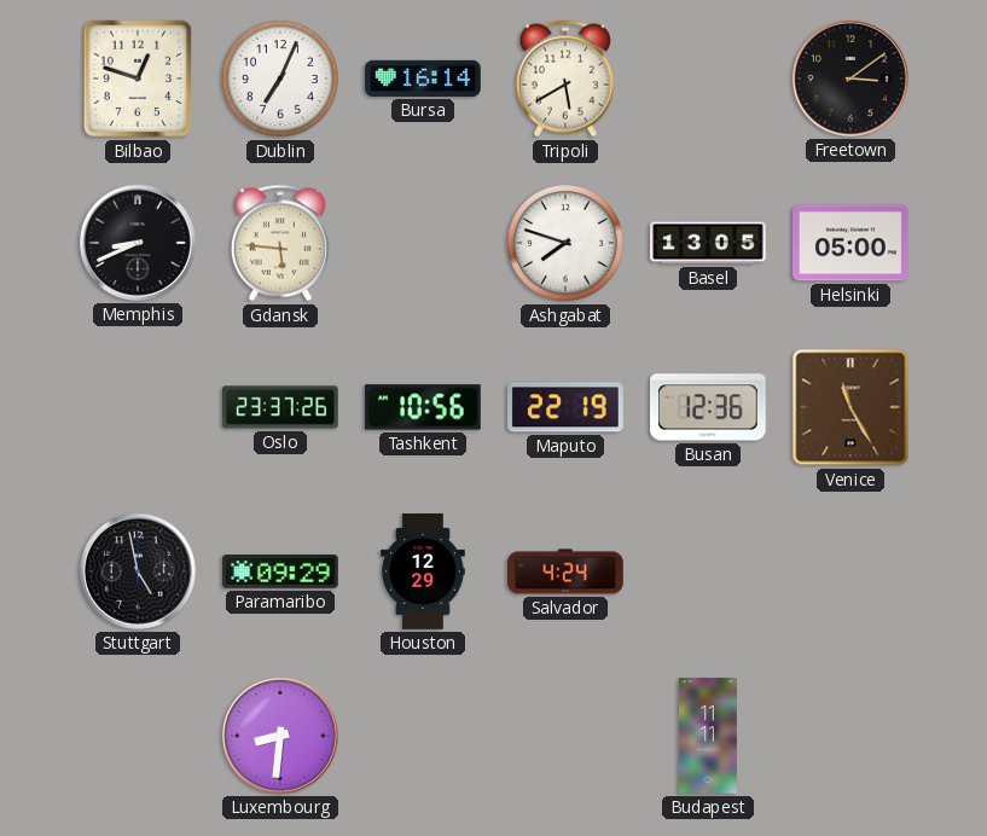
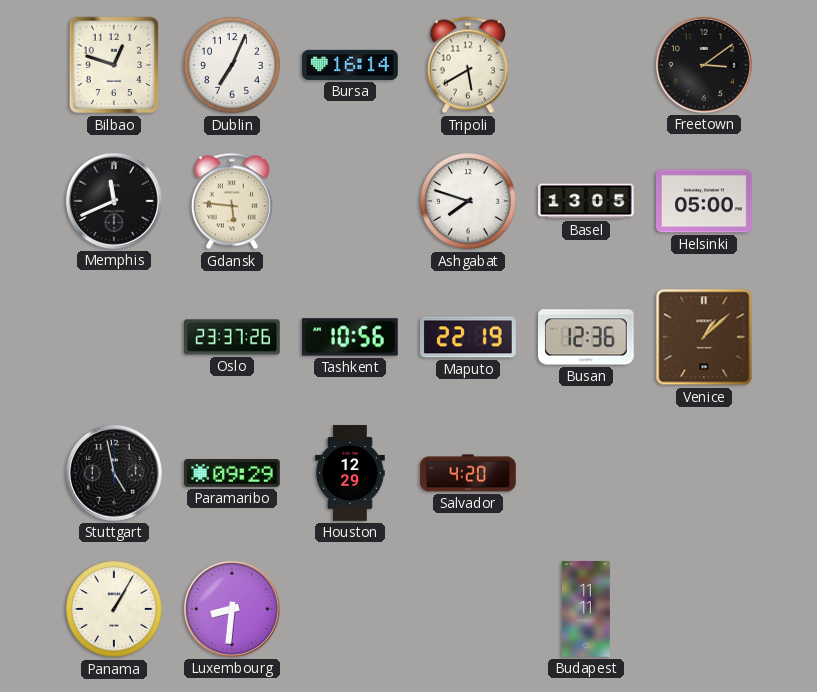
Memphis: 8:41 -> 11:41 (114, 201)
Venice: 11:25 -> 1:08 (704, 337)
Salvador: 4:24 -> 4:20 (468, 473)
Panama: none -> 1:05 (114, 609)
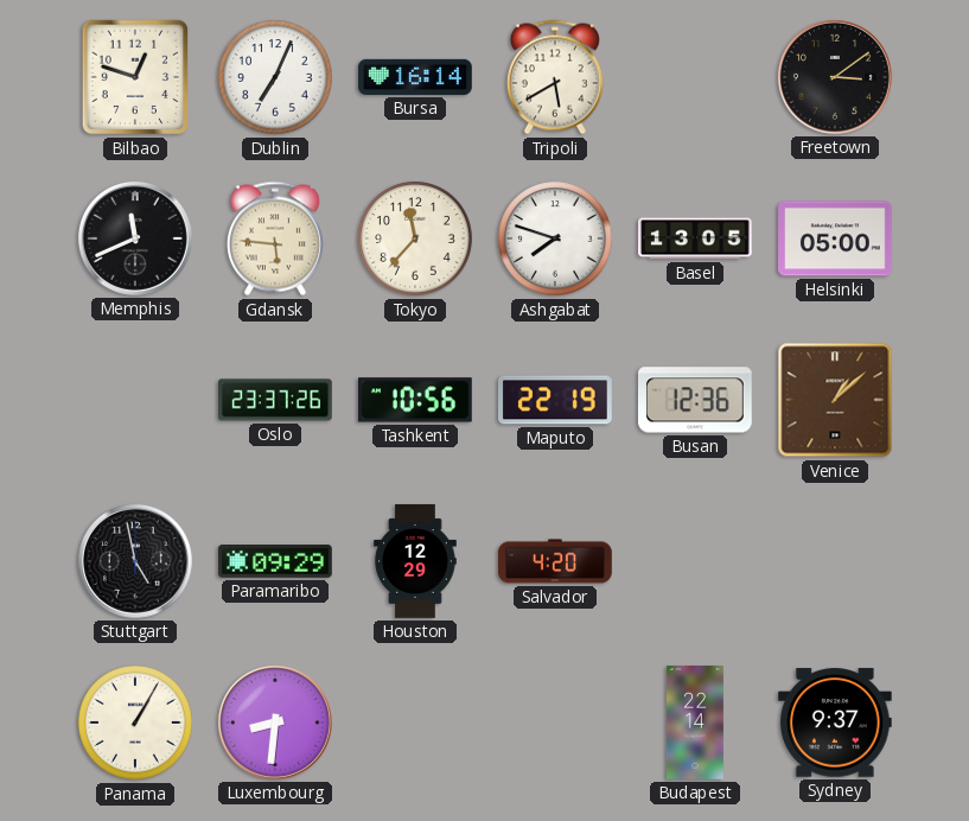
Tokyo: none -> 11:37 (415, 238)
Budapest: 11:11 -> 22:14 (695, 723)
Sydney: none -> 9:37 (836, 723)
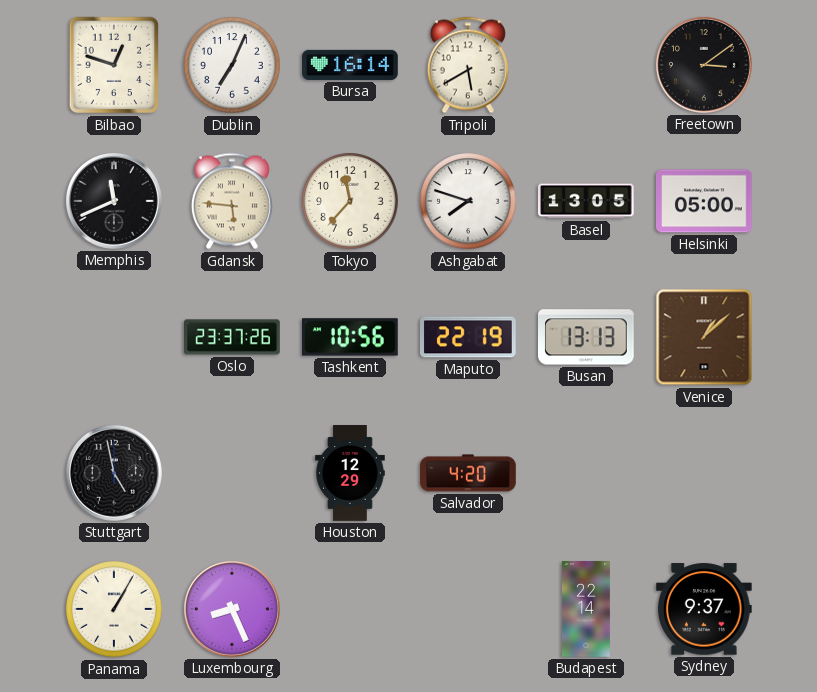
Busan: 12:36 -> 13:13 (587, 337)
Paramaribo: 09:29 -> none (275, 561)
Luxembourg: 8:31 -> 8:26 (232, 609)
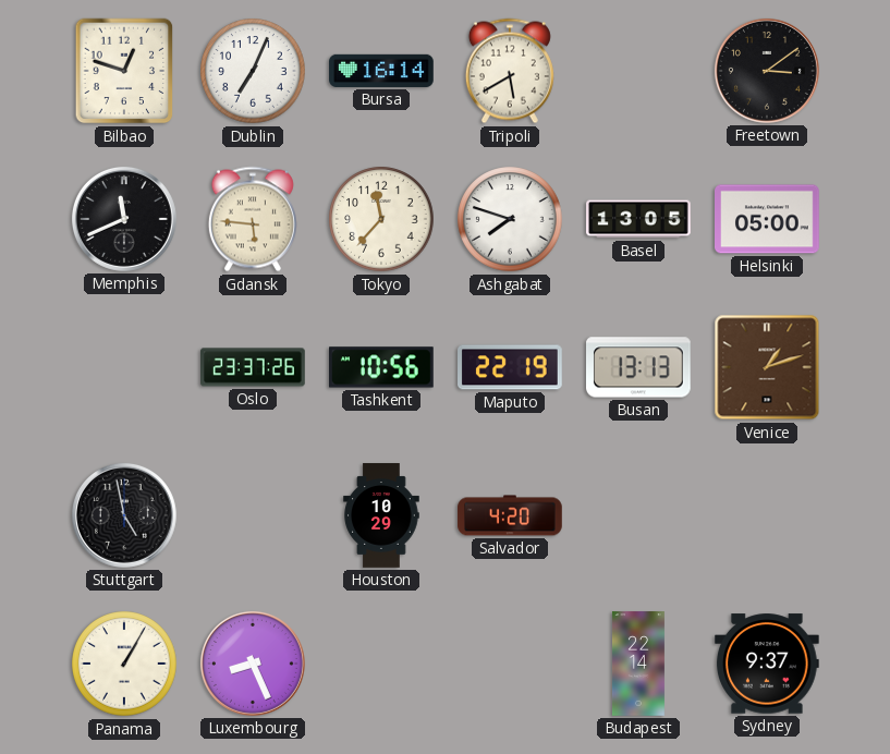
Venice: 1:08 -> 1:12 (767, 367)
Houston: 12:29 -> 10:29 (381, 515)
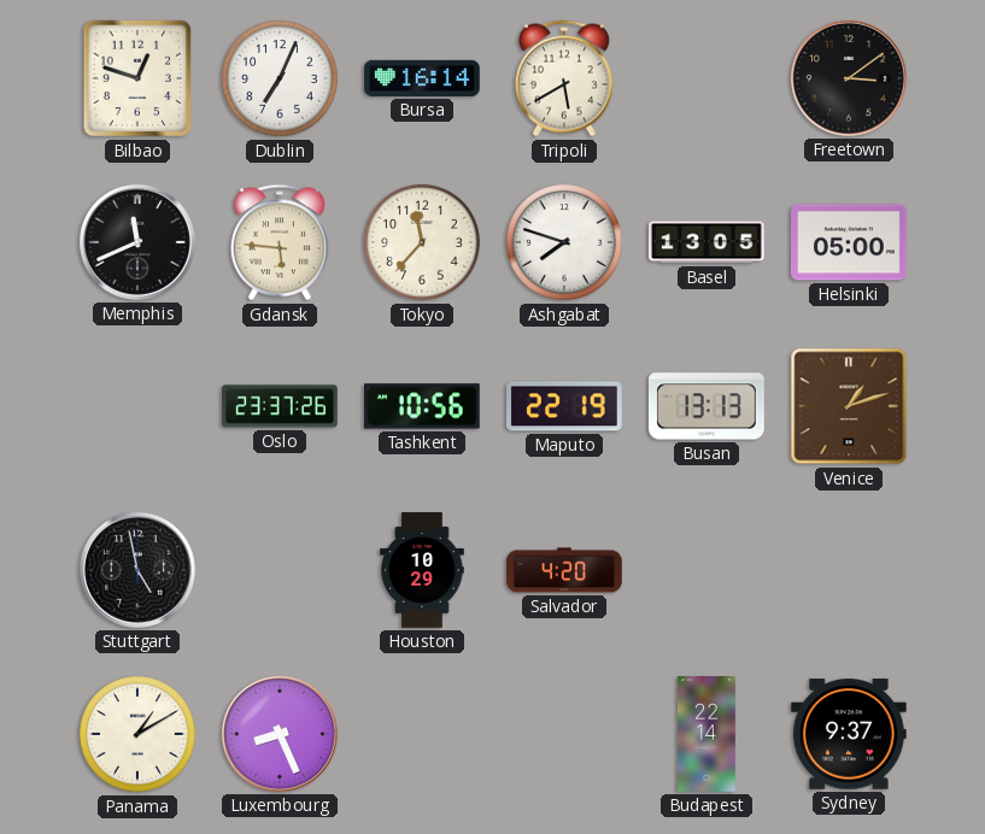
Panama: 1:05 -> 1:10 (137, 734)
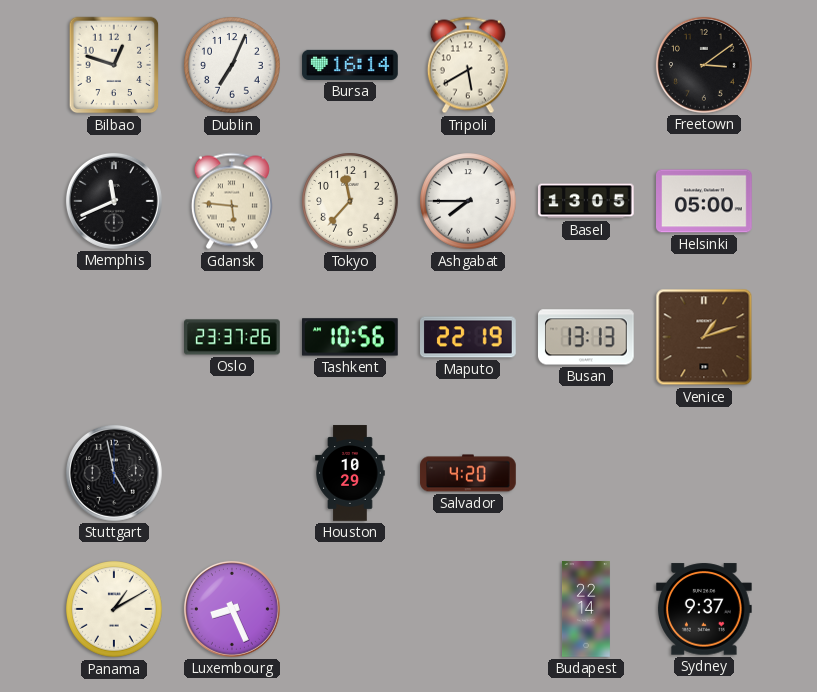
Ashgabat: 7:48 -> 7:45 (468, 201)
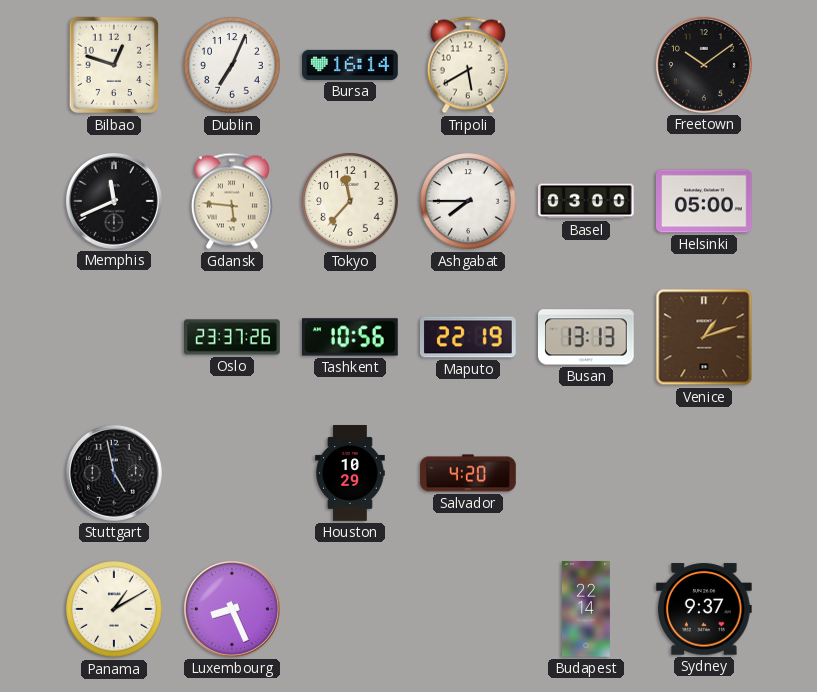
Freetown: 3:09 -> 10:09 (704, 65)
Basel: 13:05 -> 03:00 (587, 201)
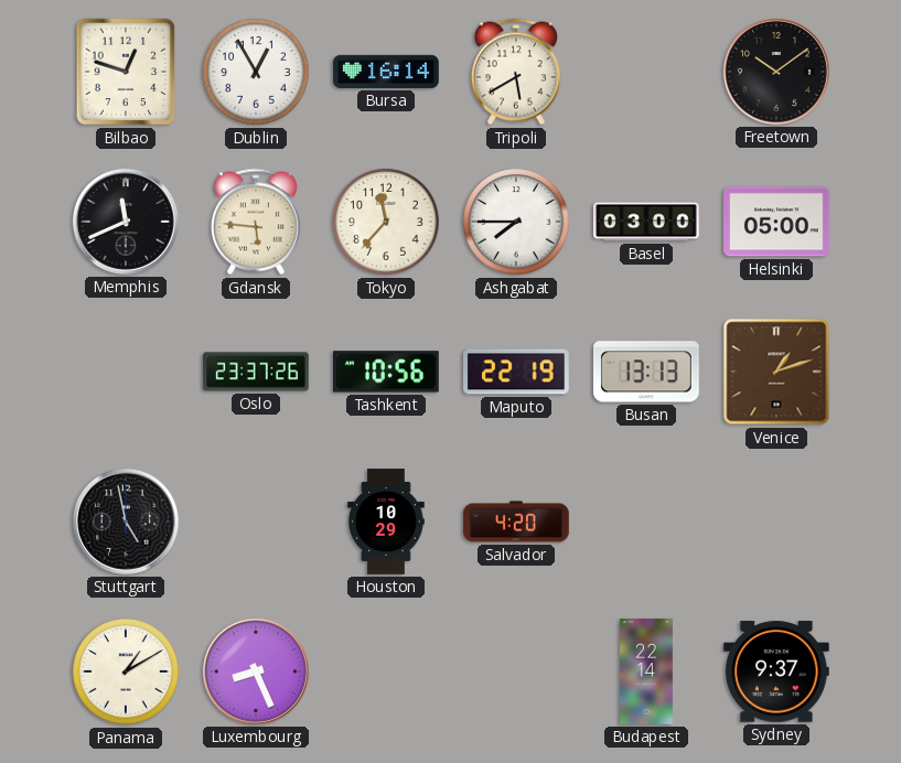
Dublin: 7:04 -> 12:55 (256, 72)
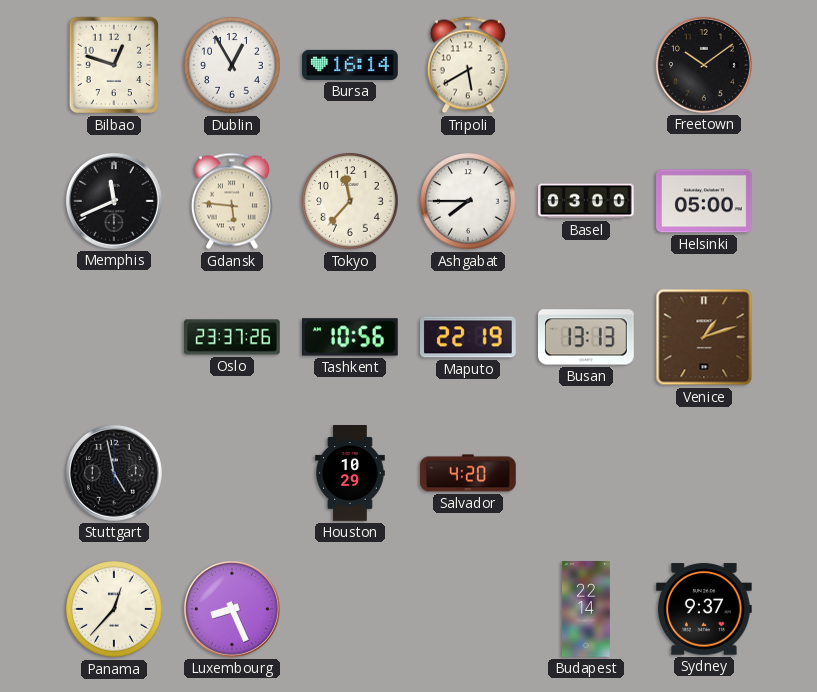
Panama: 1:10 -> 12:37 (114, 609)
